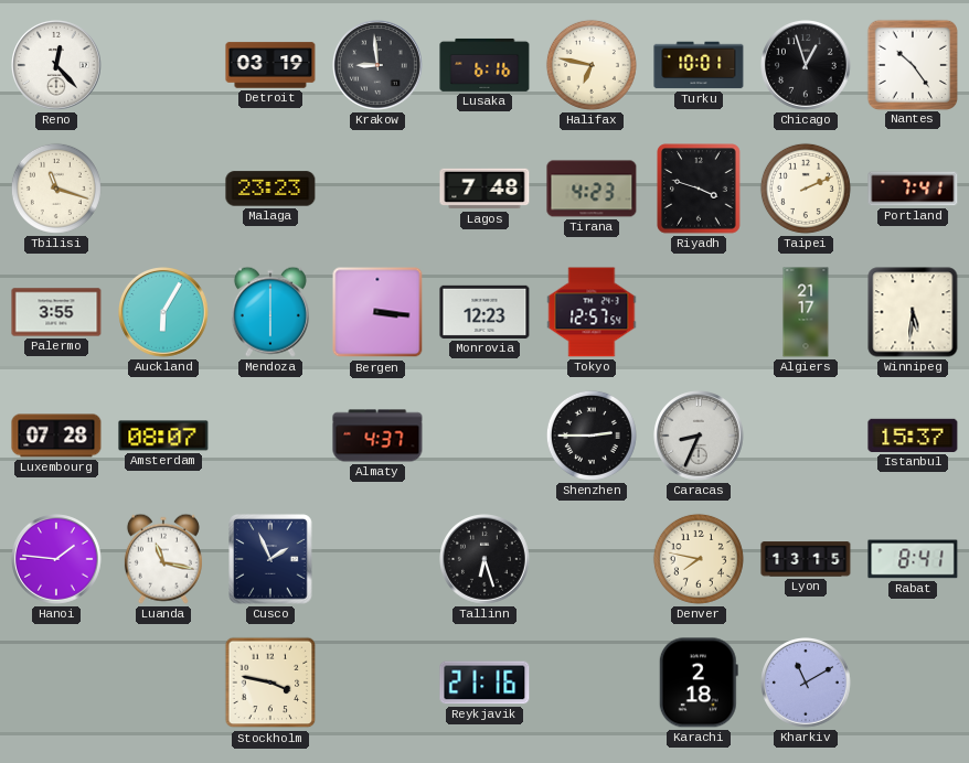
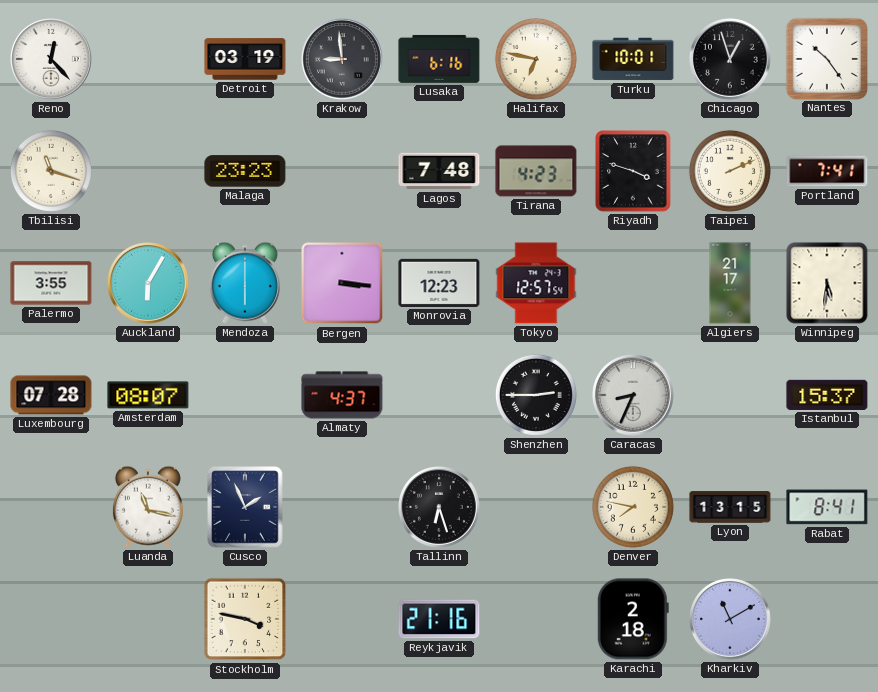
Hanoi: 1:46 -> none (57, 560)
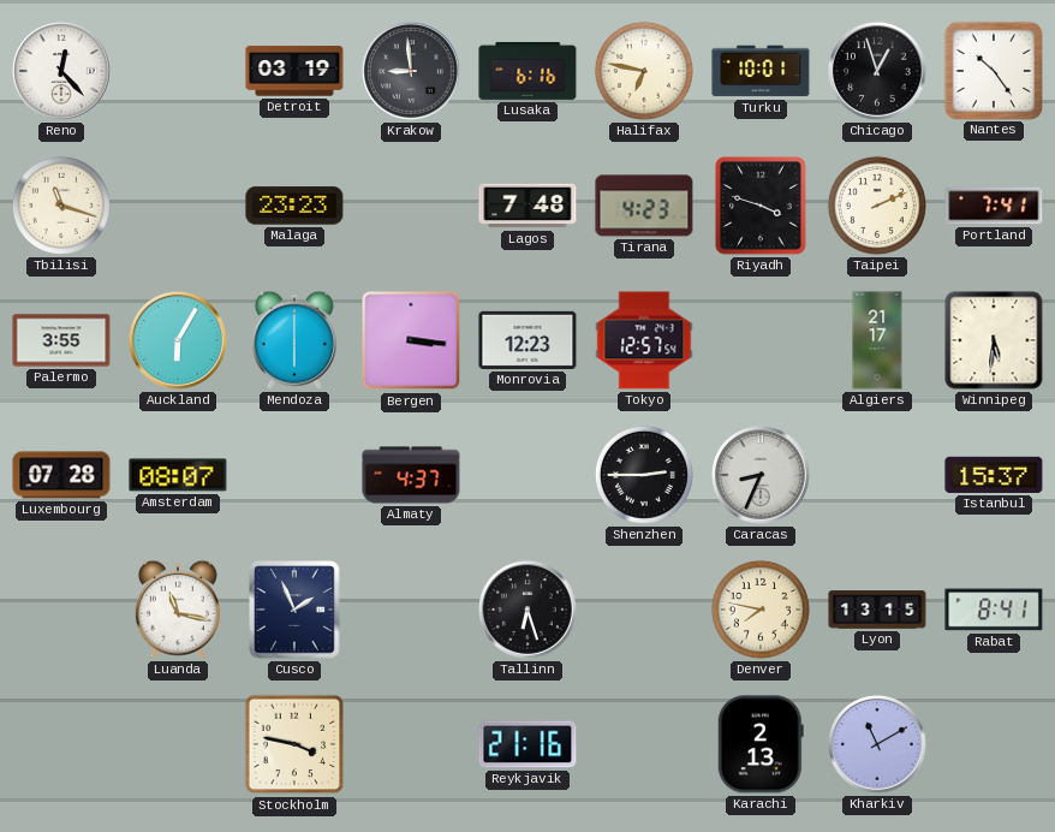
Karachi: 2:18 -> 2:13 (761, 744)
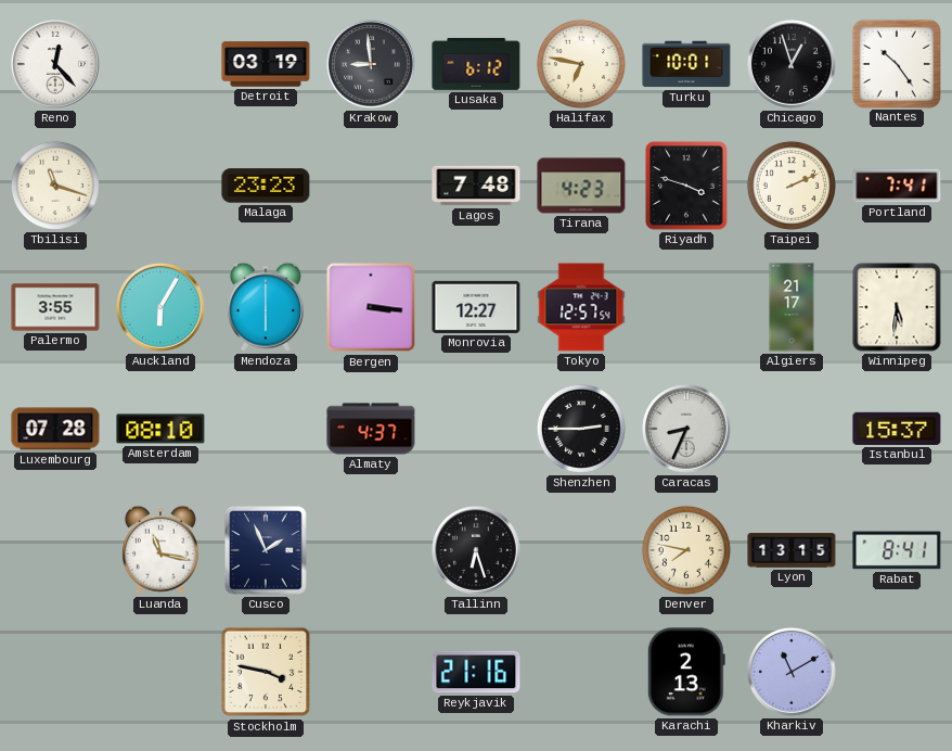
Lusaka: 6:16 -> 6:12 (476, 64)
Monrovia: 12:23 -> 12:27 (476, 307)
Amsterdam: 08:07 -> 08:10 (160, 429)
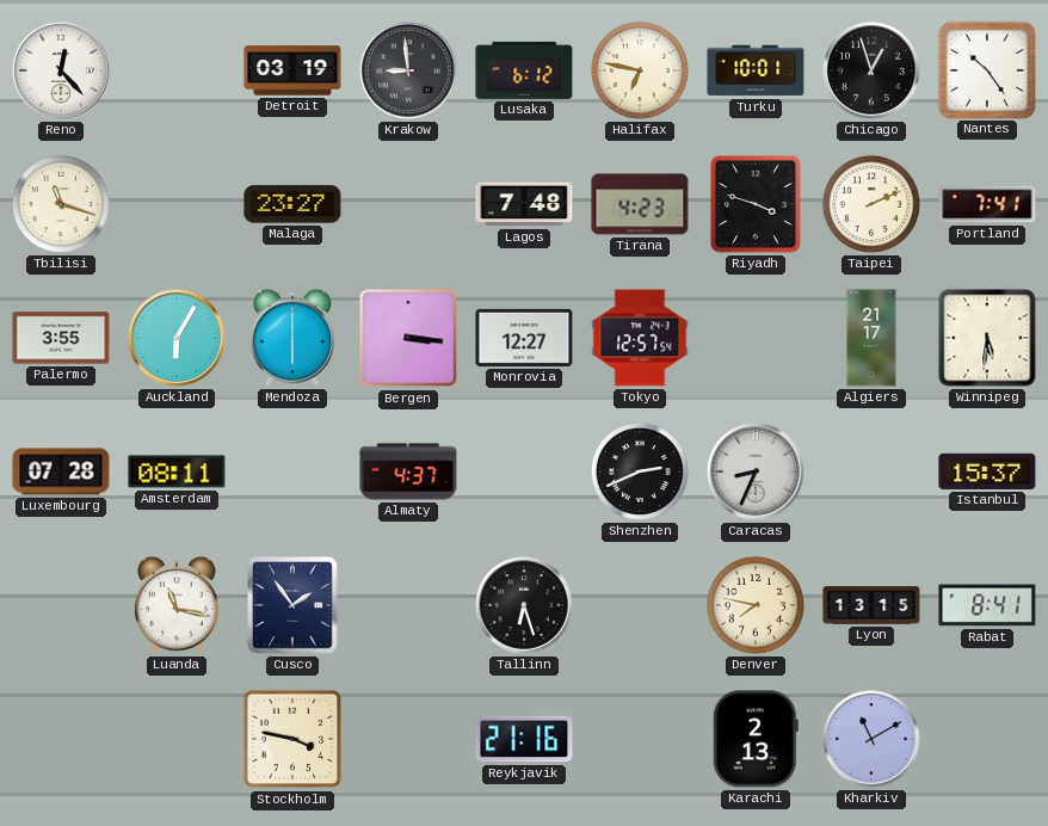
Malaga: 23:23 -> 23:27 (292, 204)
Amsterdam: 08:10 -> 08:11 (177, 471)
Shenzhen: 2:45 -> 2:41 (640, 471)
Cusco: 1:56 -> 1:54 (292, 605)
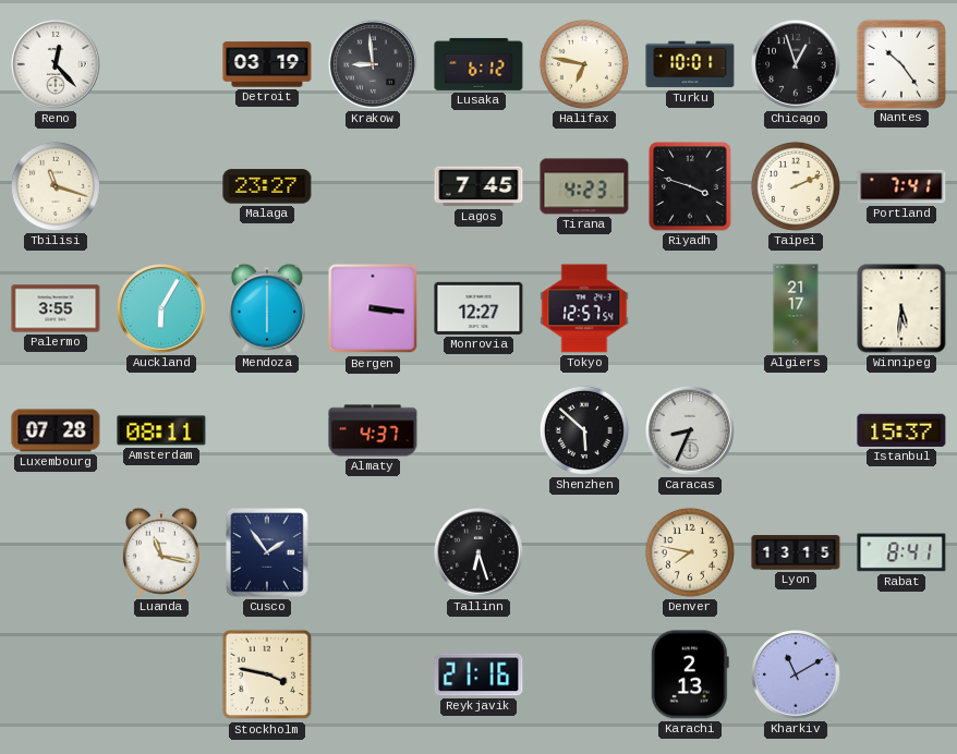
Lagos: 7:48 -> 7:45 (478, 186)
Shenzhen: 2:41 -> 5:52 (584, 430)
